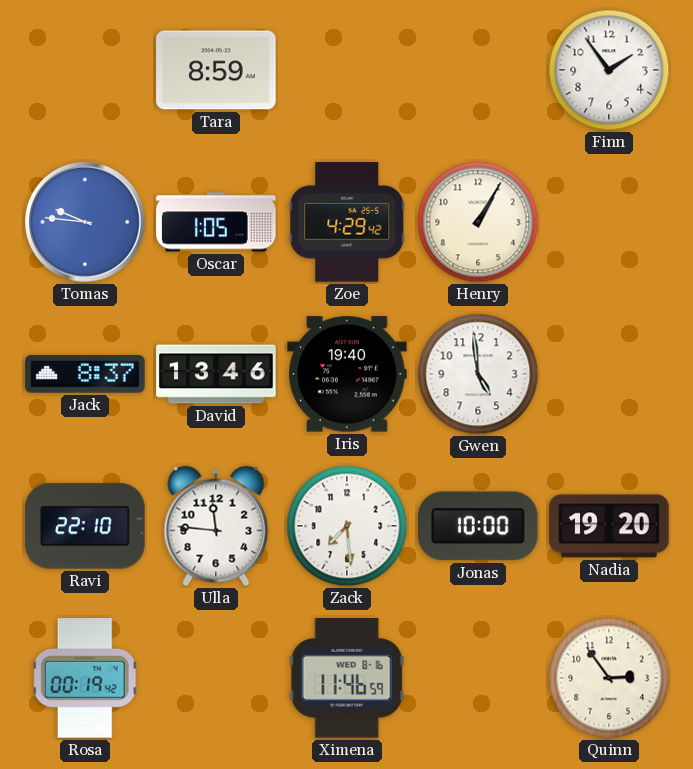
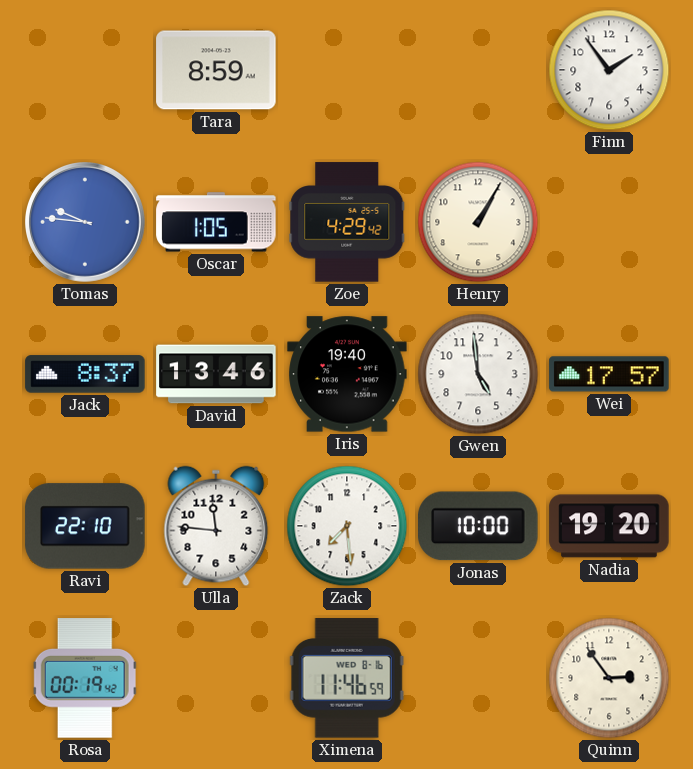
Wei: none -> 17:57 (609, 374)
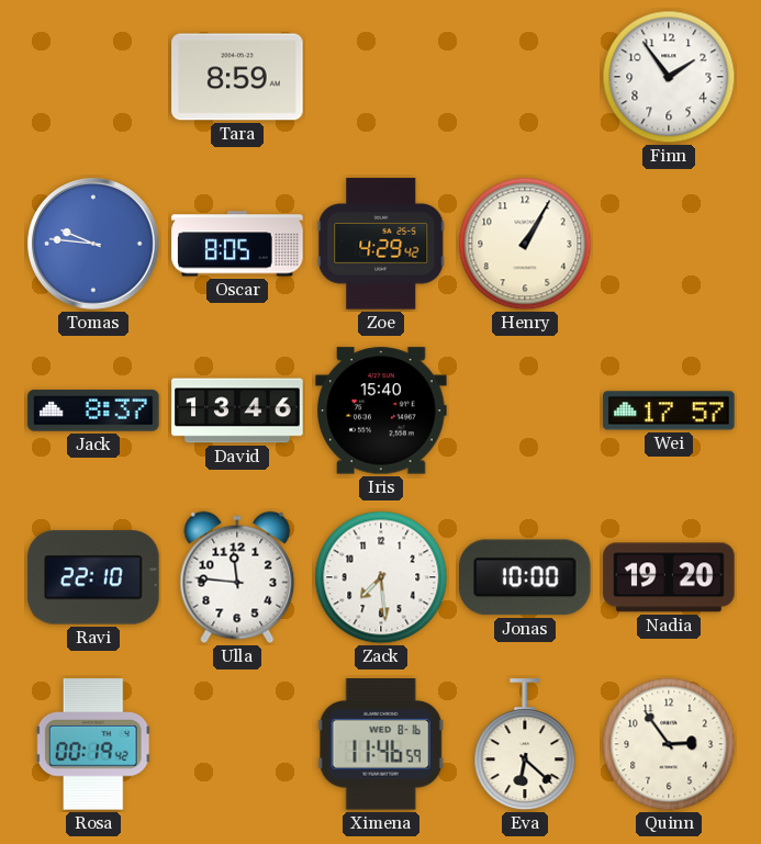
Oscar: 1:05 -> 8:05 (237, 244)
Iris: 19:40 -> 15:40 (381, 410)
Gwen: 4:59 -> none (478, 374)
Eva: none -> 6:22 (525, 745)
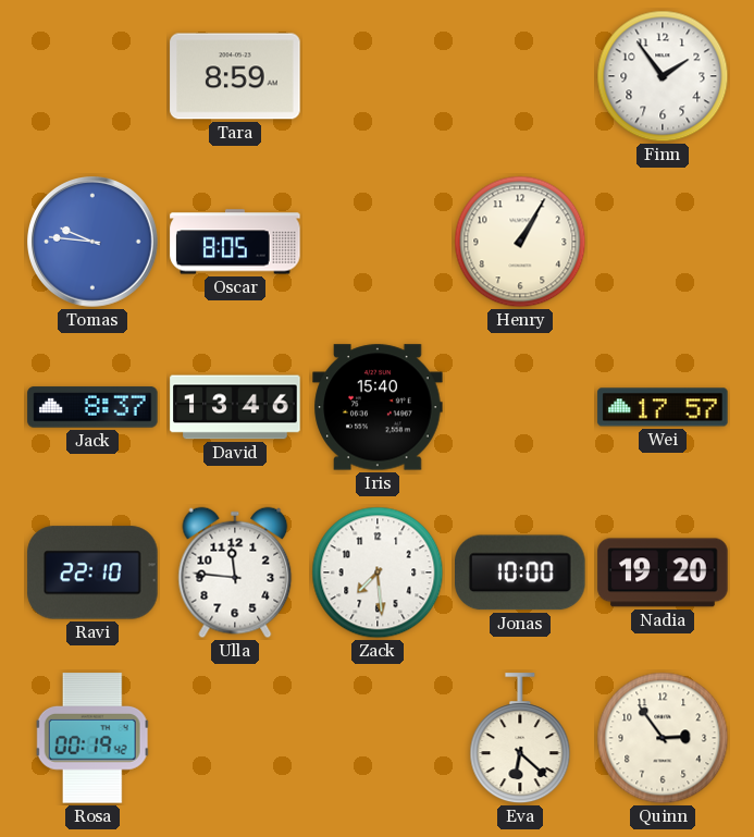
Zoe: 4:29 -> none (381, 244)
Ximena: 11:46 -> none (381, 744)
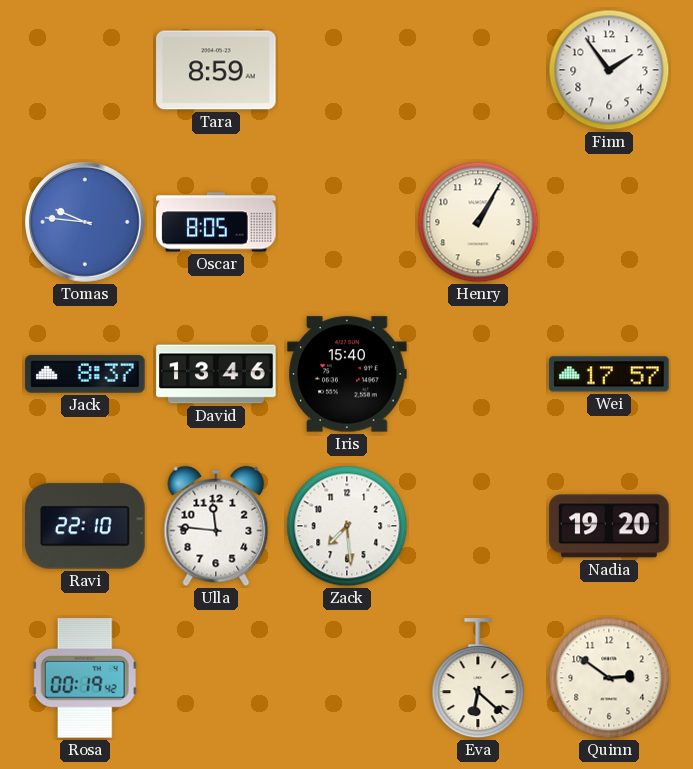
Jonas: 10:00 -> none (521, 573)
Quinn: 2:54 -> 2:51 (609, 678)
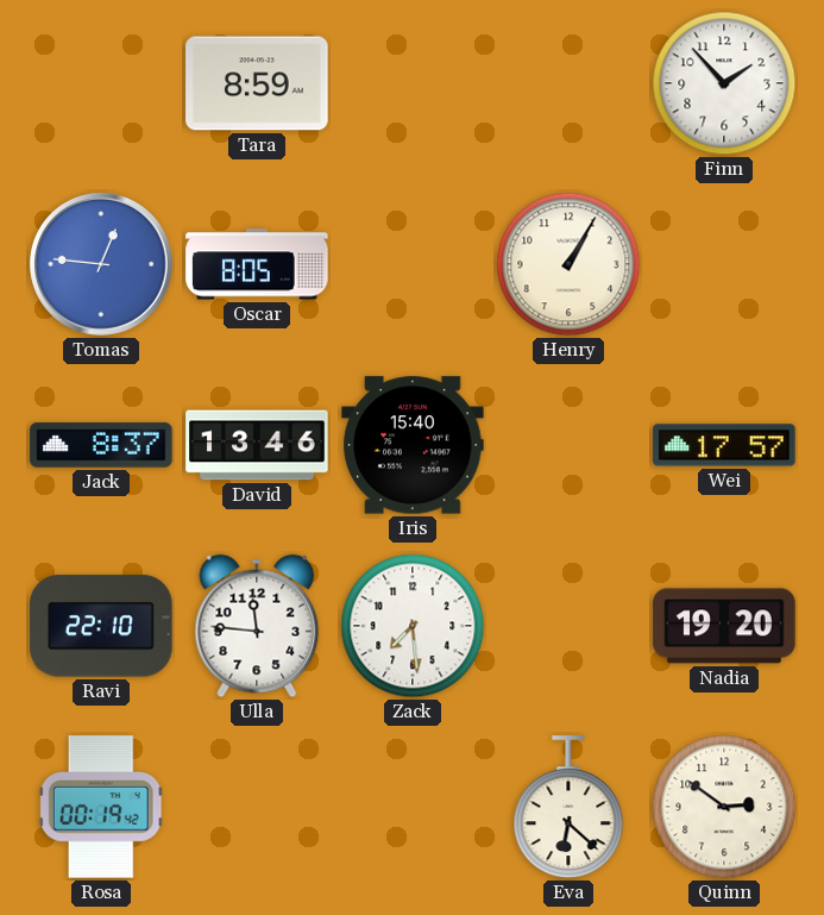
Finn: 1:54 -> 1:53 (724, 83)
Tomas: 9:46 -> 12:46 (102, 265)
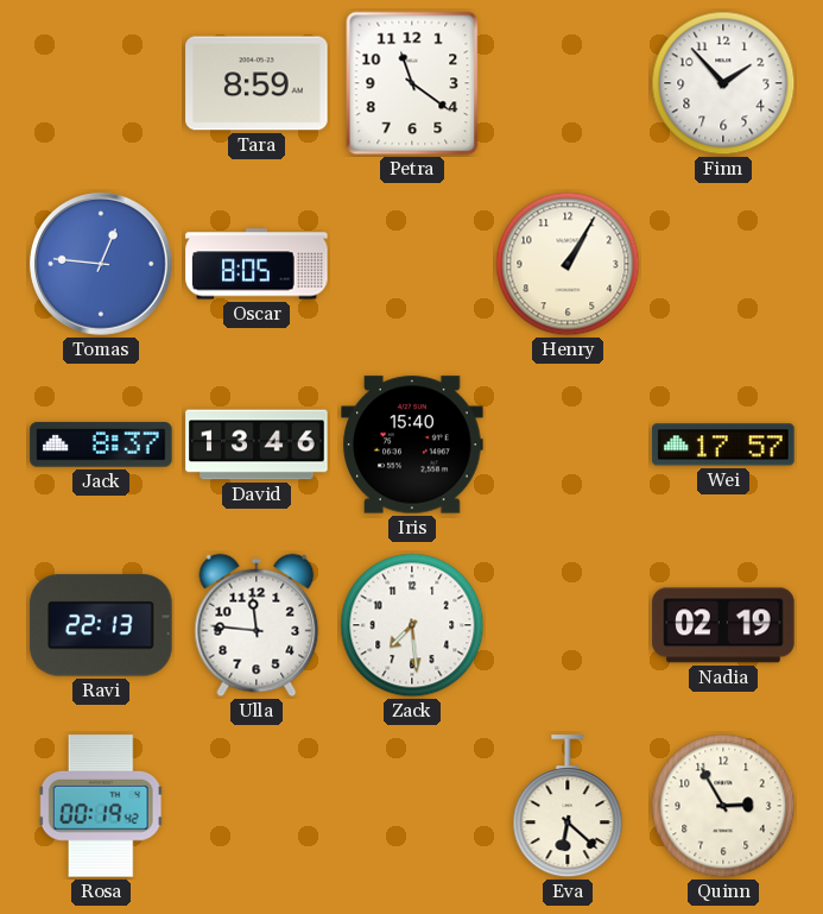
Petra: none -> 11:21 (412, 83)
Ravi: 22:10 -> 22:13 (101, 625)
Nadia: 19:20 -> 02:19 (723, 625)
Quinn: 2:51 -> 2:55 (723, 806)
